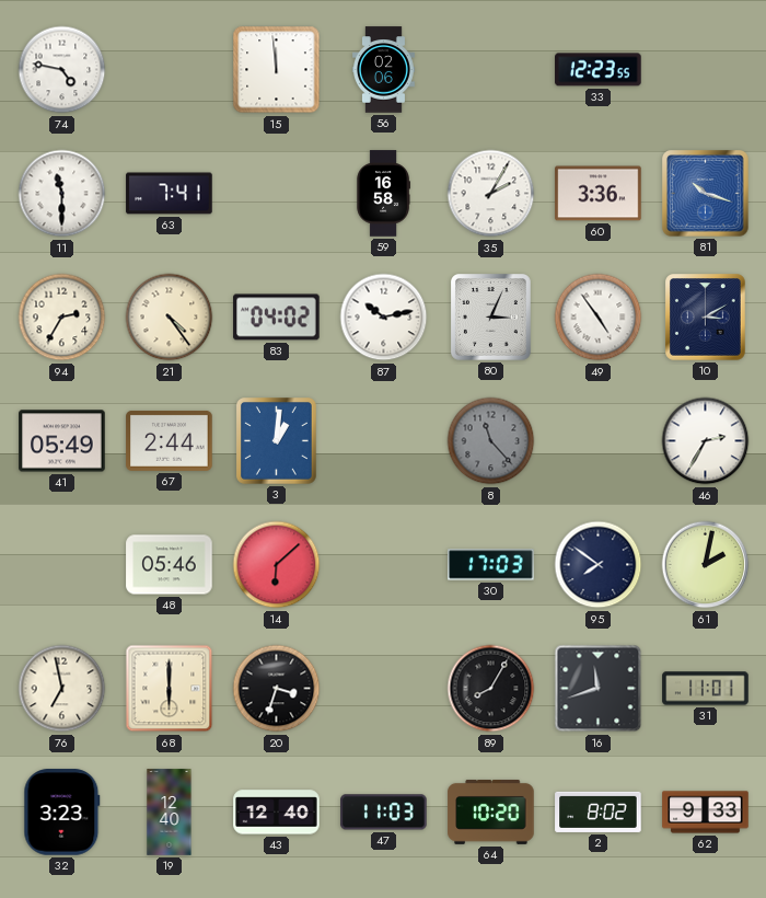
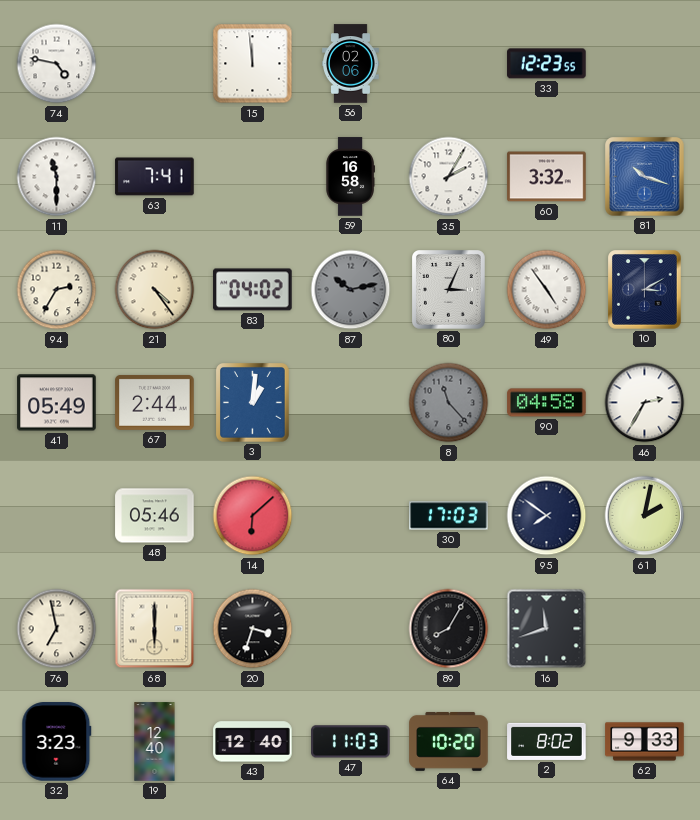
60: 3:36 -> 3:32 (547, 177)
87 dial: white -> grey (351, 290)
90: none -> 04:58 (547, 403)
31: 11:01 -> none (706, 689)
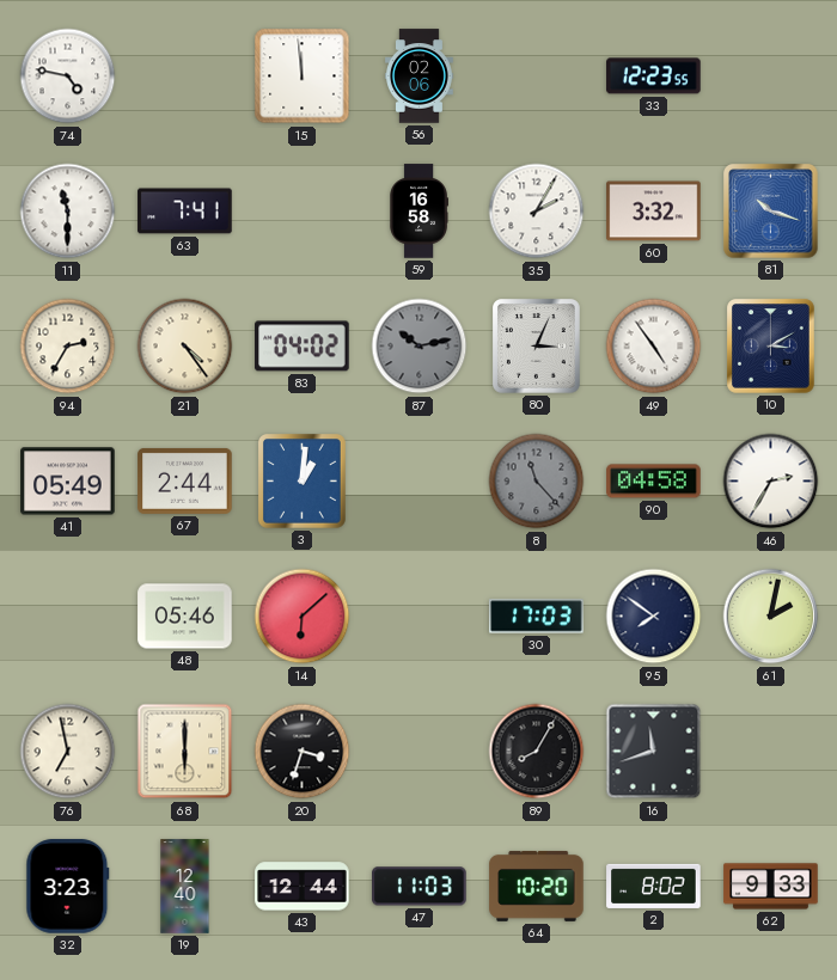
43: 12:40 -> 12:44 (303, 887)
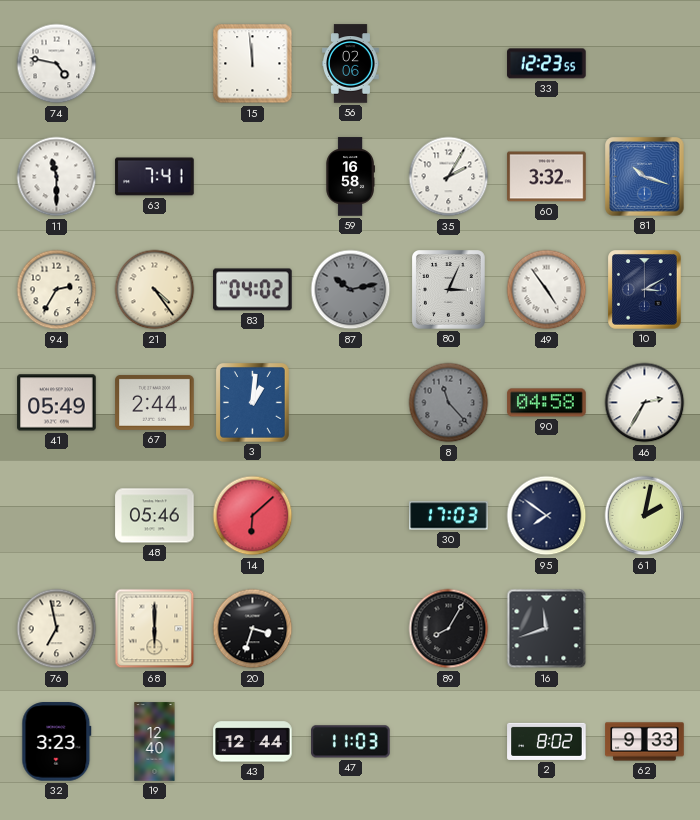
64: 10:20 -> none (537, 886)
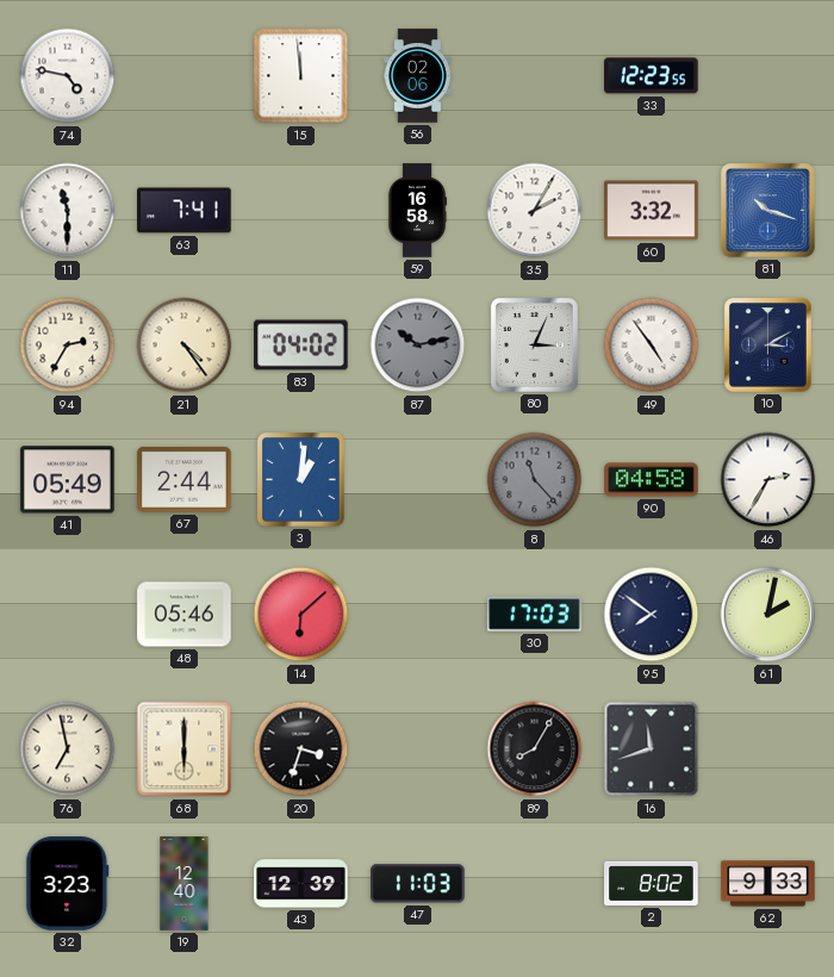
43: 12:44 -> 12:39 (301, 884)
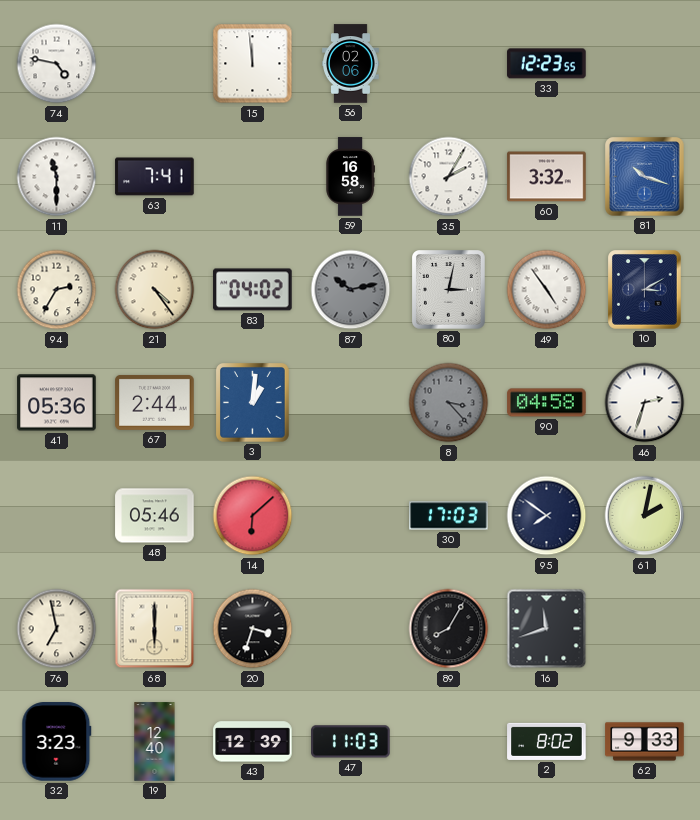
80: 3:04 -> 3:02 (449, 290)
41: 05:49 -> 05:36 (57, 403)
8: 11:23 -> 3:23 (449, 403)
46: 2:35 -> 2:33 (645, 403)
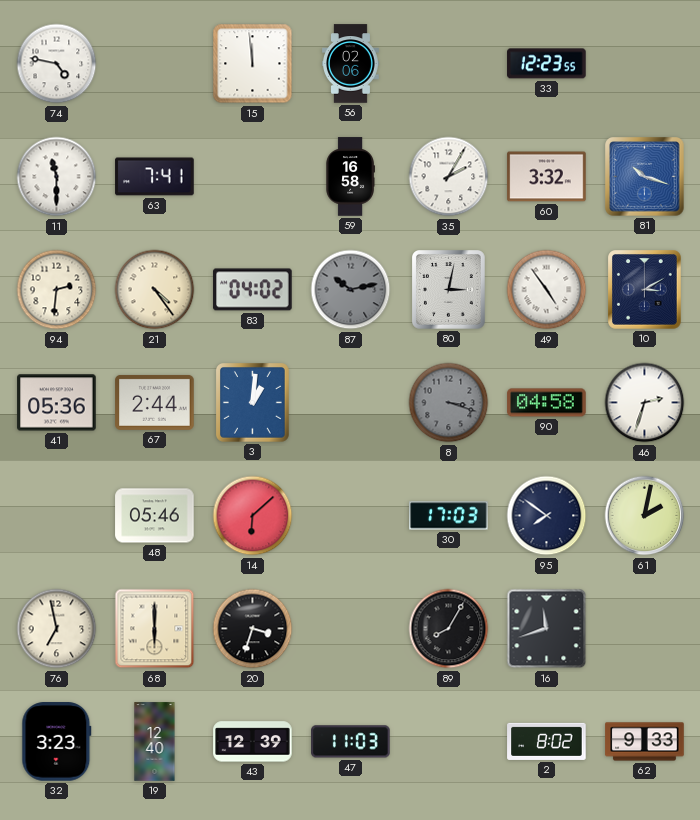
94: 2:35 -> 2:31 (57, 290)
8: 3:23 -> 3:18 (449, 403)
